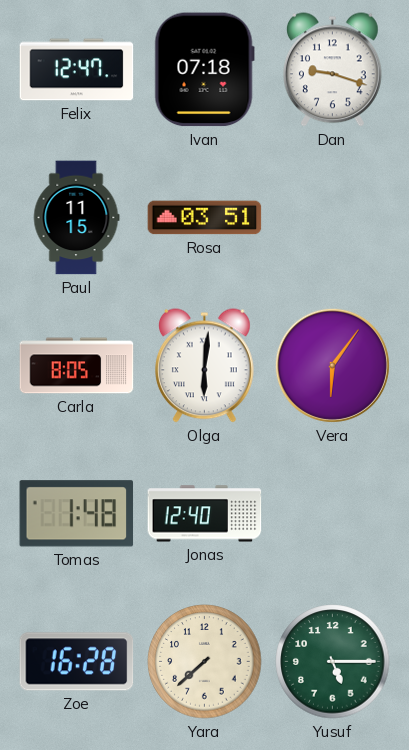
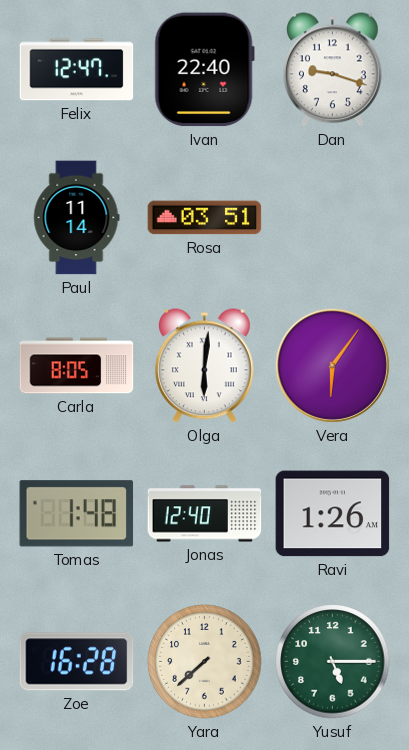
Ivan: 07:18 -> 22:40 (204, 70)
Paul: 11:15 -> 11:14 (76, 218)
Ravi: none -> 1:26 (333, 514)
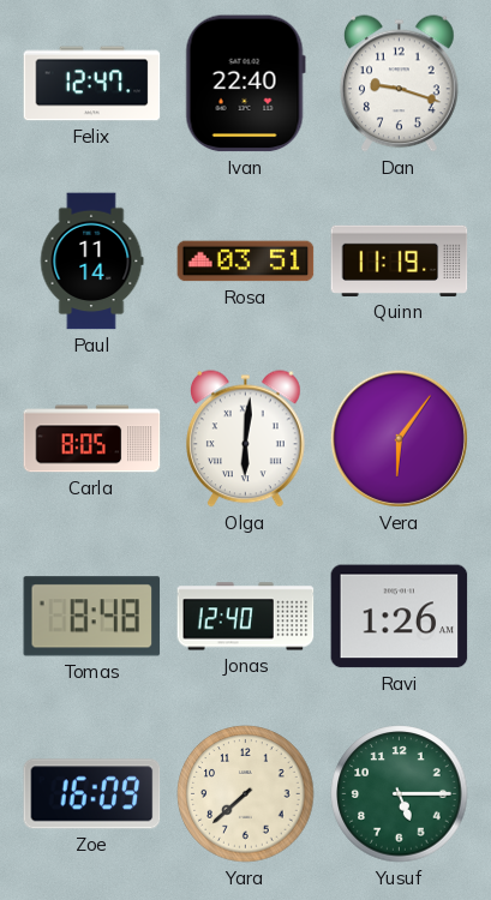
Quinn: none -> 11:19 (400, 260)
Tomas: 1:48 -> 8:48 (92, 617)
Zoe: 16:28 -> 16:09 (92, 794)
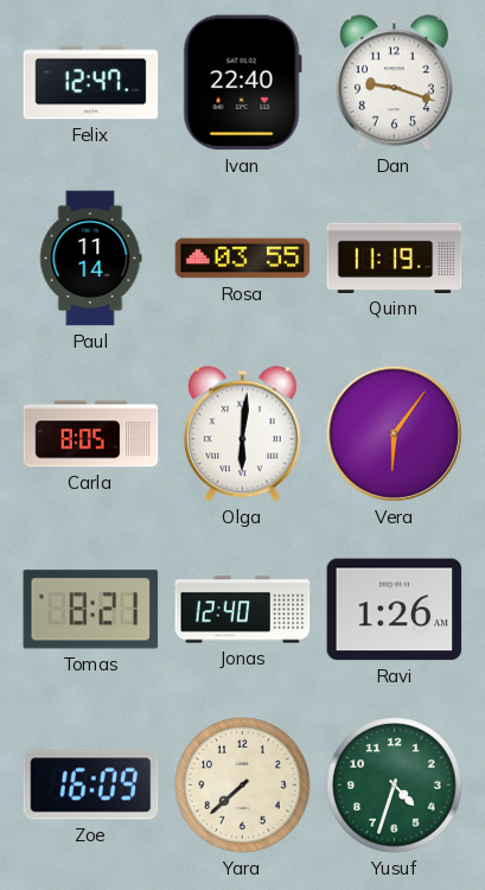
Rosa: 03:51 -> 03:55 (243, 259)
Tomas: 8:48 -> 8:21 (91, 610)
Yusuf: 5:15 -> 4:33 (395, 786)
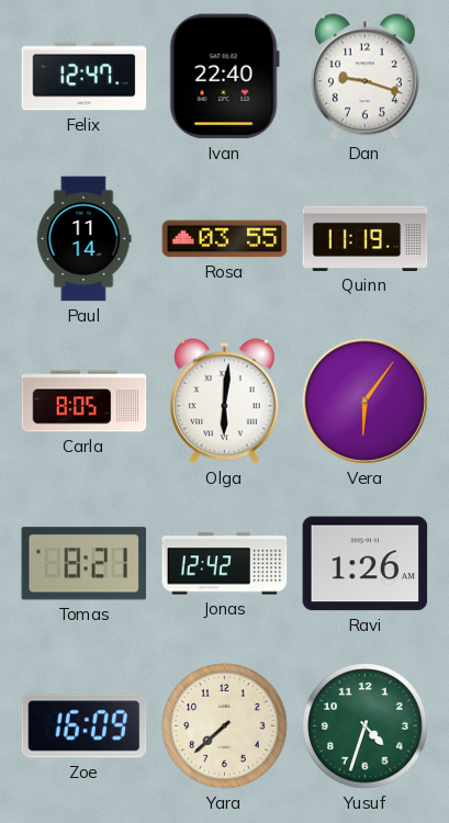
Jonas: 12:40 -> 12:42 (225, 564)
